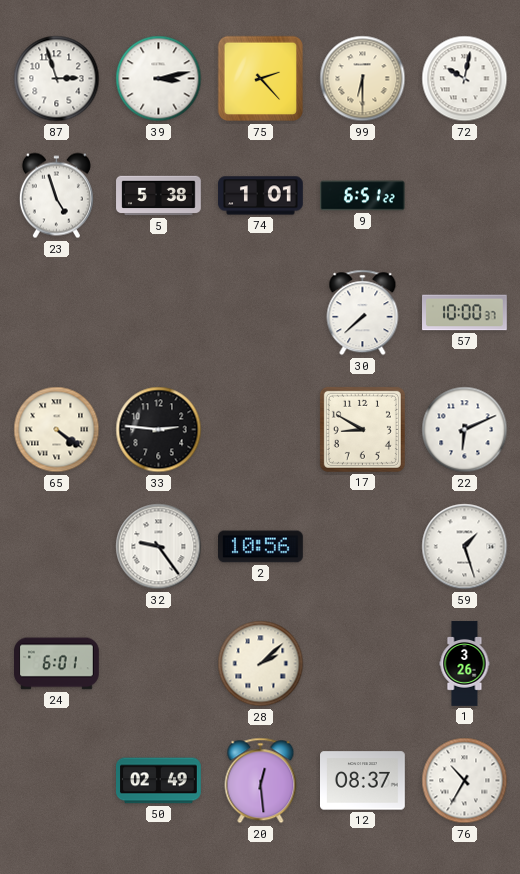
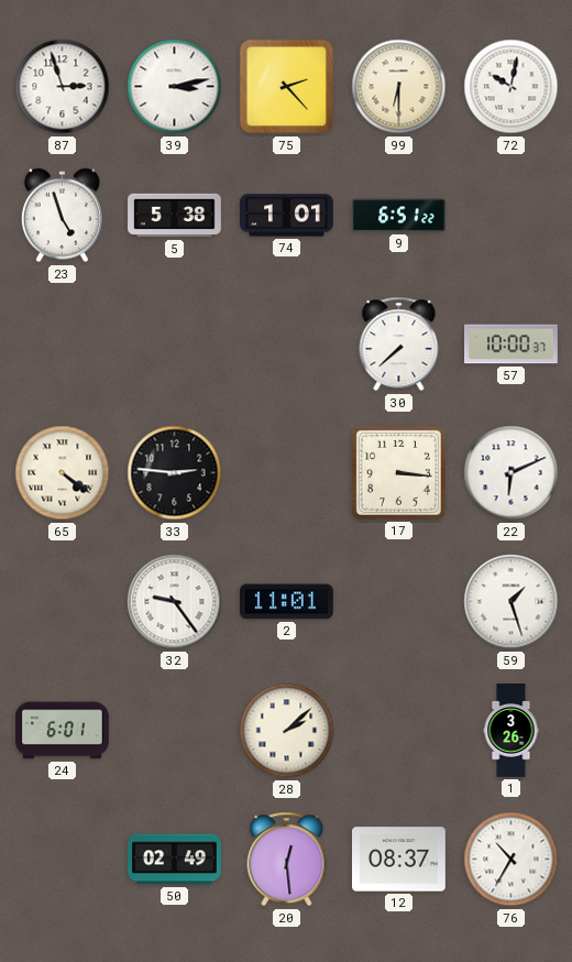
17: 8:50 -> 3:16 (398, 472)
2: 10:56 -> 11:01 (287, 602)
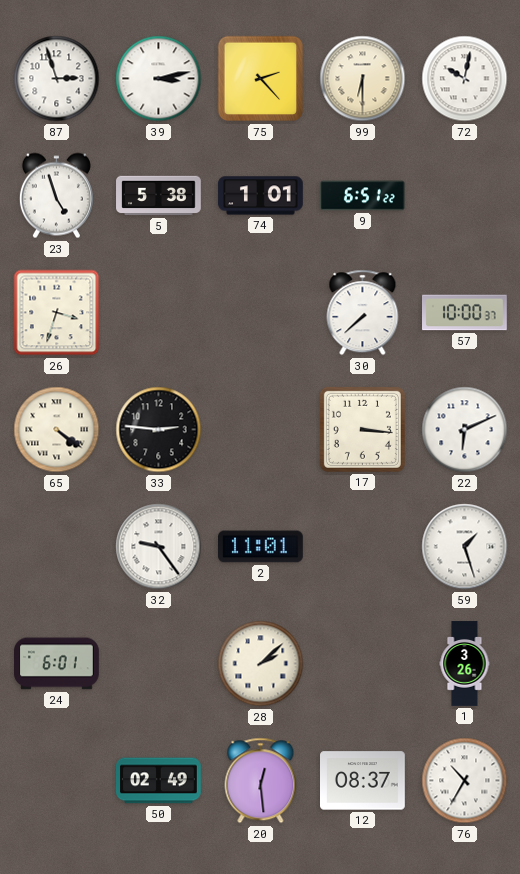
26: none -> 3:33 (57, 313)
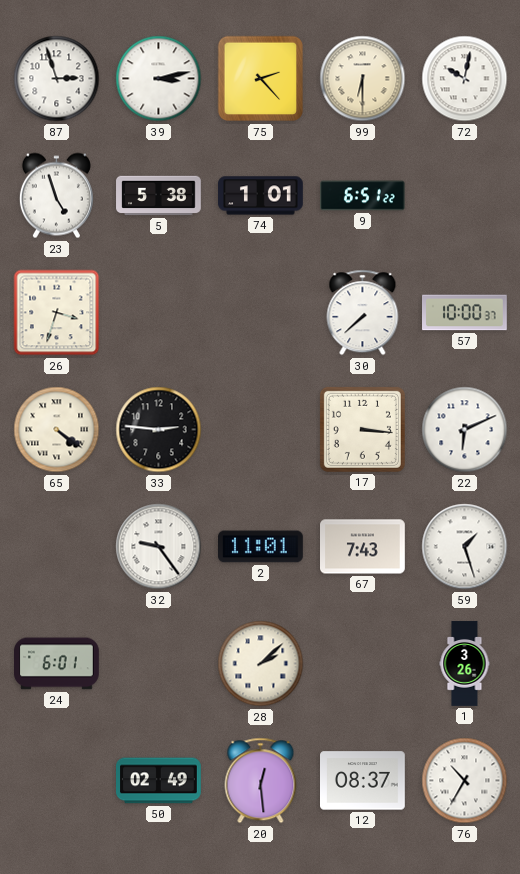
67: none -> 7:43 (363, 547)
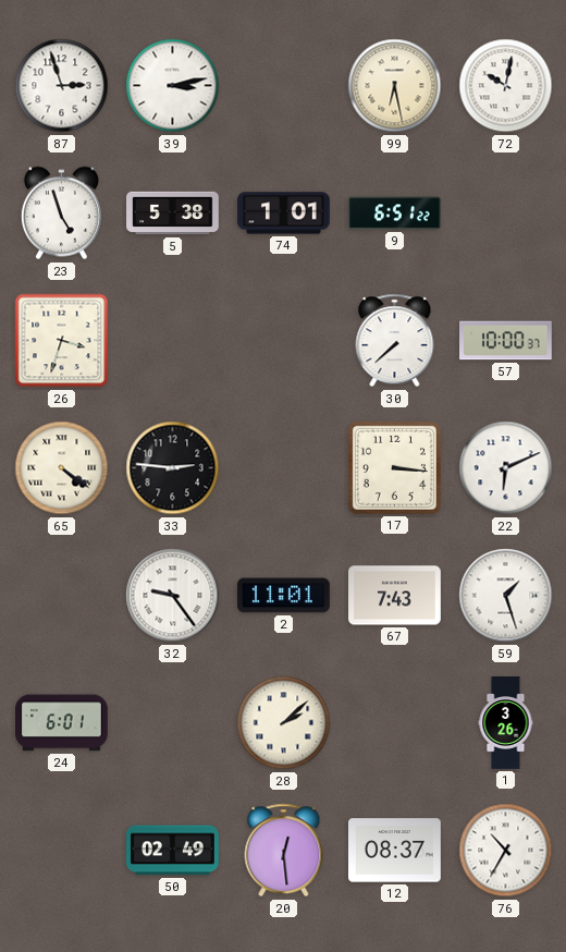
75: 2:23 -> none (261, 79)
99: 6:30 -> 6:28 (395, 86)
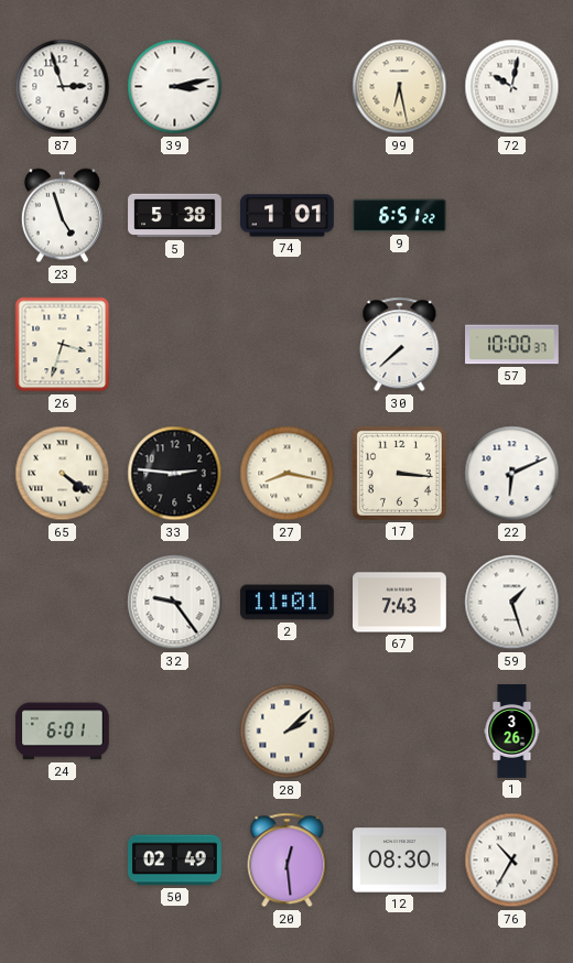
27: none -> 8:17 (288, 474)
12: 08:37 -> 08:30 (400, 861)
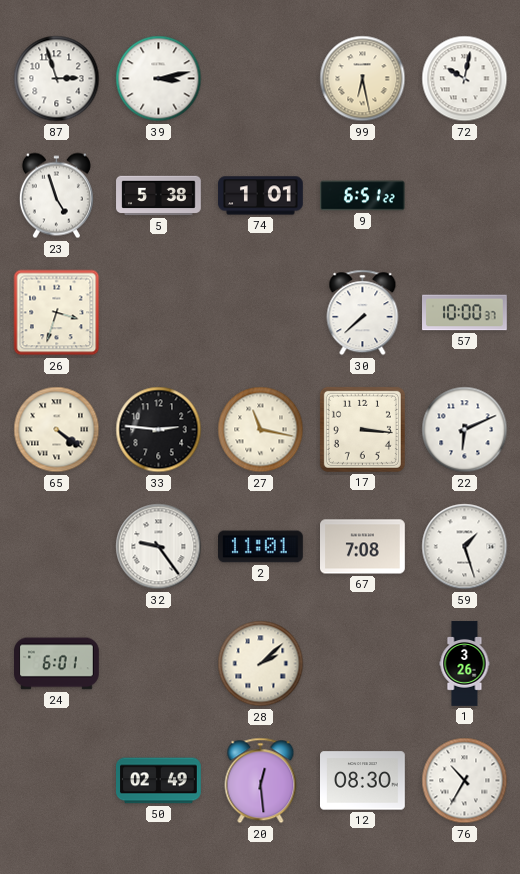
27: 8:17 -> 11:17 (261, 430)
67: 7:43 -> 7:08 (363, 547)
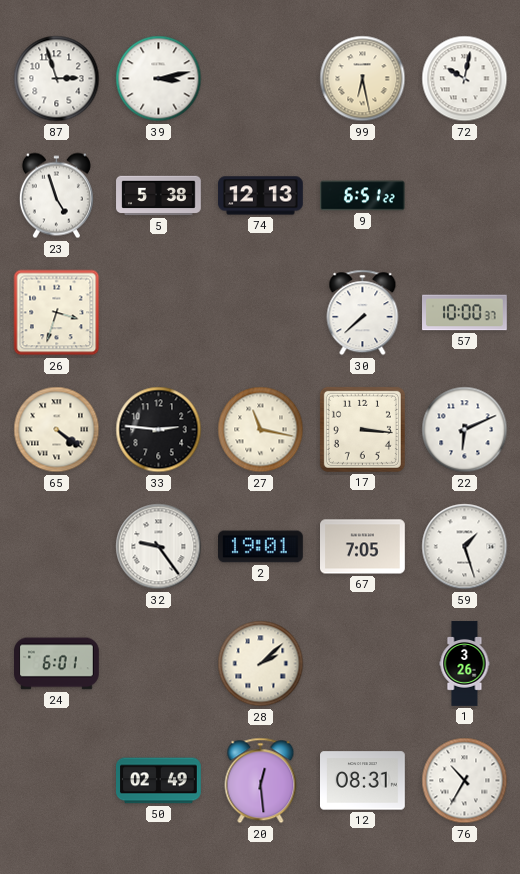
74: 1:01 -> 12:13 (261, 196)
2: 11:01 -> 19:01 (261, 547)
67: 7:08 -> 7:05 (363, 547)
12: 08:30 -> 08:31 (363, 781)
